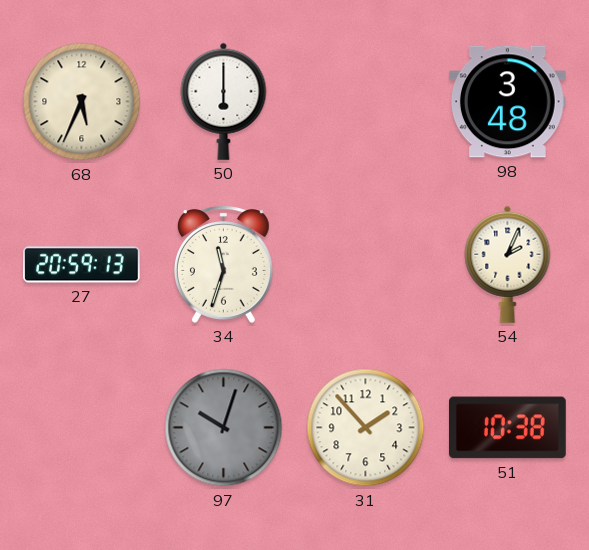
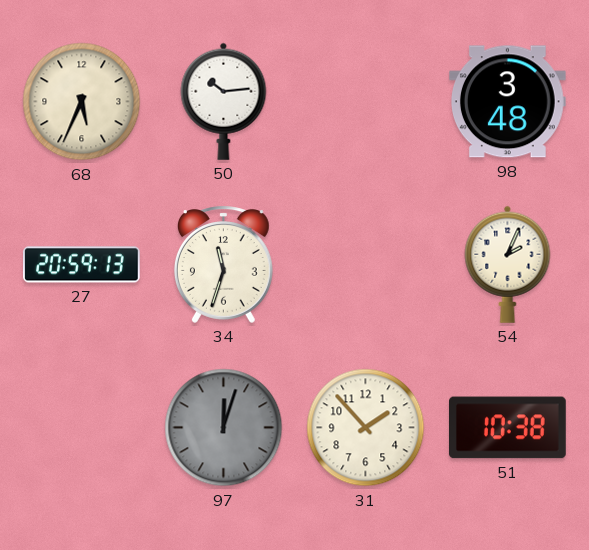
50: 6:00 -> 10:14 (224, 101)
97: 10:03 -> 12:03 (224, 428)
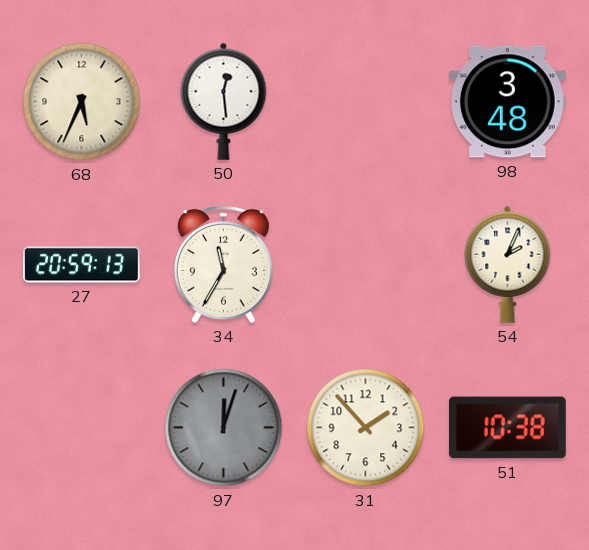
50: 10:14 -> 12:29 (224, 101)
34: 11:33 -> 11:35 (223, 264)
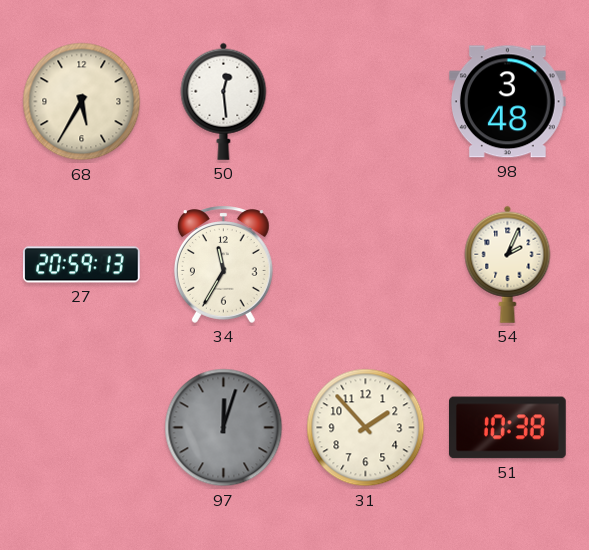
68: 5:34 -> 5:35 (82, 102)
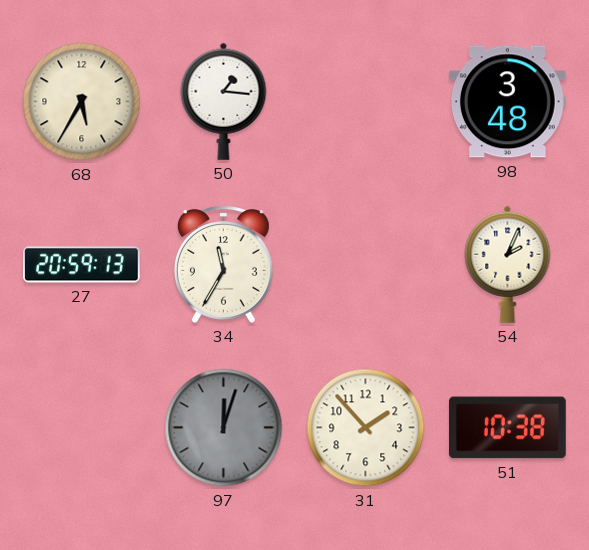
50: 12:29 -> 1:16 (224, 101)
